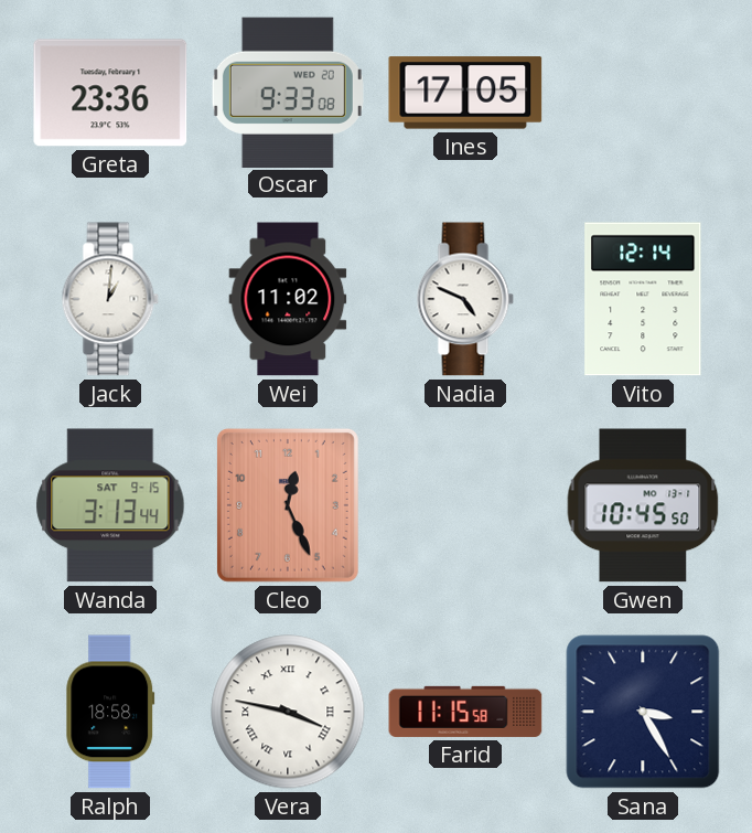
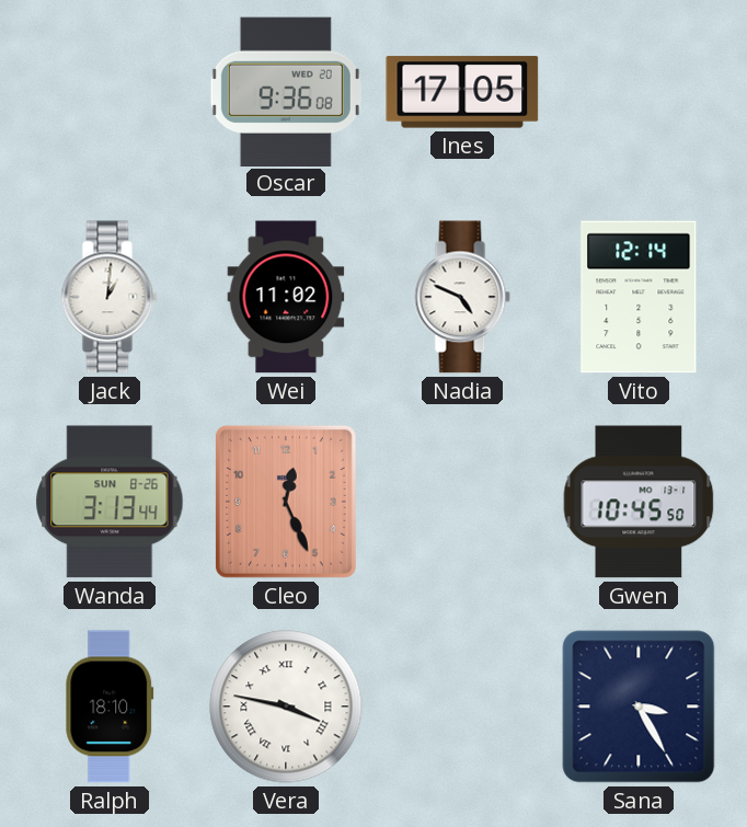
Greta: 23:36 -> none (110, 93)
Oscar: 9:33 -> 9:36 (286, 91)
Wanda date: SAT 9-15 -> SUN 8-26 (110, 502)
Ralph: 18:58 -> 18:10 (110, 707)
Farid: 11:15 -> none (465, 712)
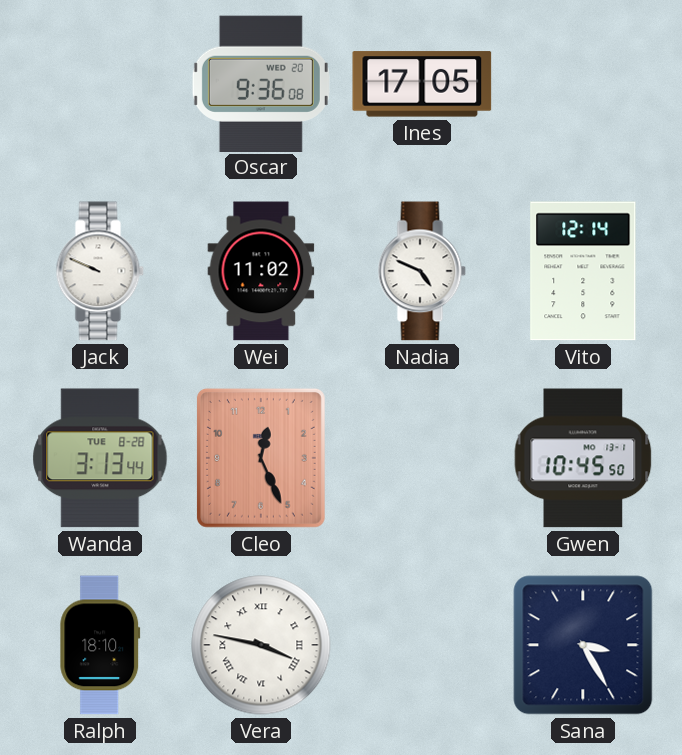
Jack: 1:01 -> 9:49 (100, 271)
Wanda date: SUN 8-26 -> TUE 8-28 (100, 458)
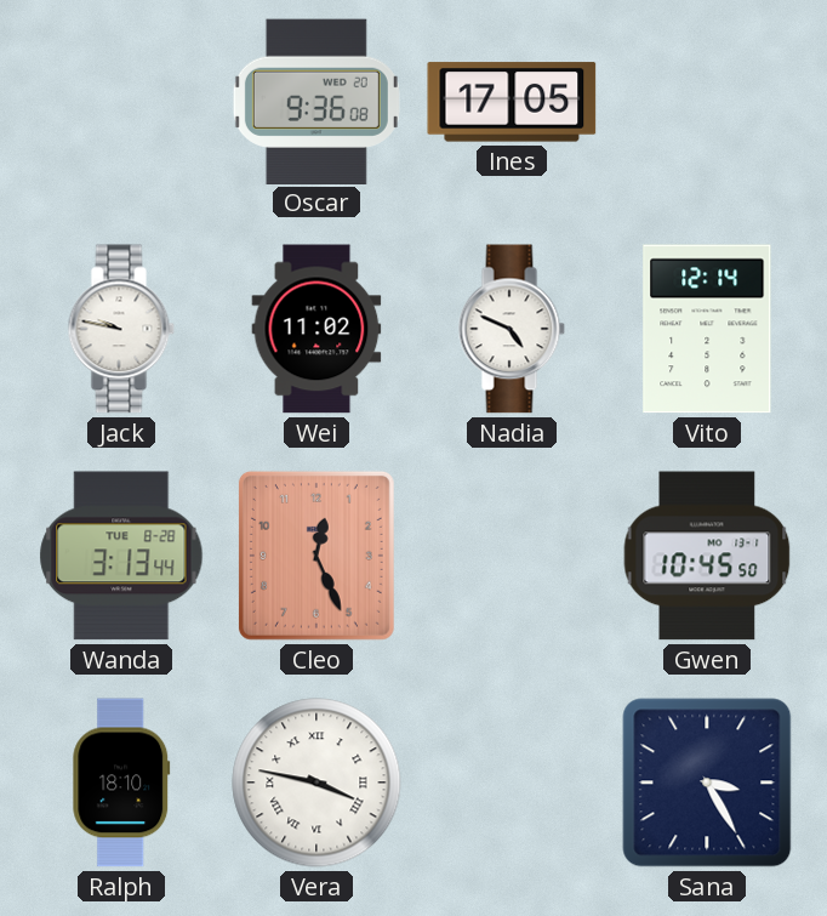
Jack: 9:49 -> 9:47 (121, 329)
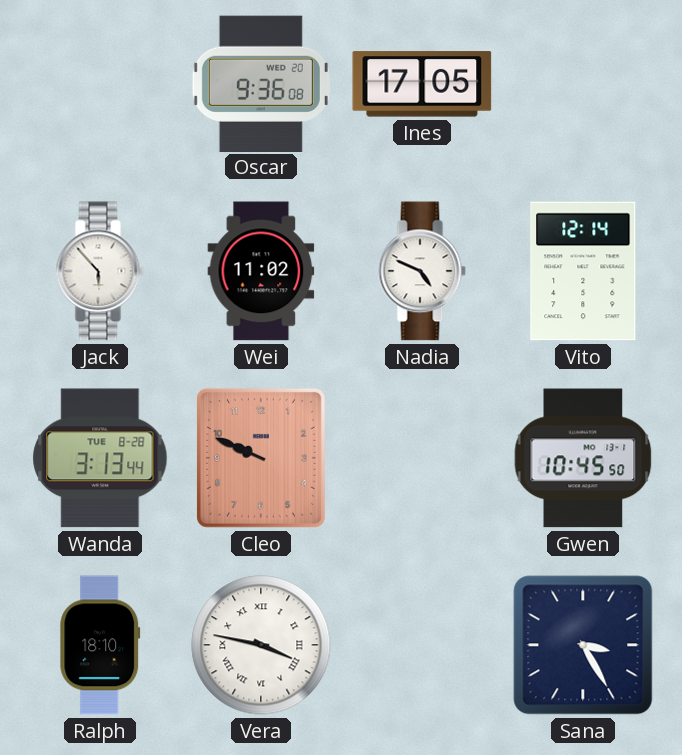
Jack: 9:47 -> 5:53 (100, 271)
Cleo: 12:26 -> 9:49 (261, 458)
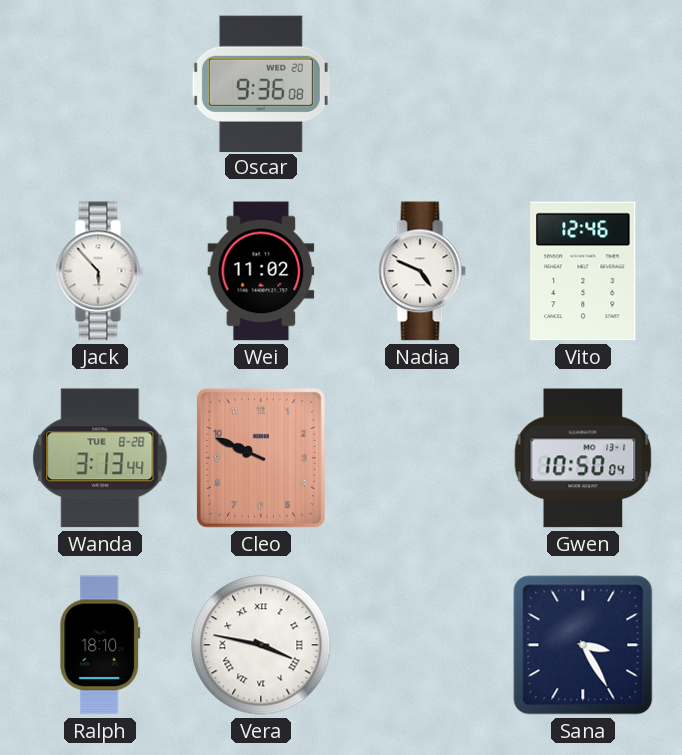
Ines: 17:05 -> none (422, 84)
Vito: 12:14 -> 12:46 (583, 271)
Gwen: 10:45 -> 10:50 (583, 458)
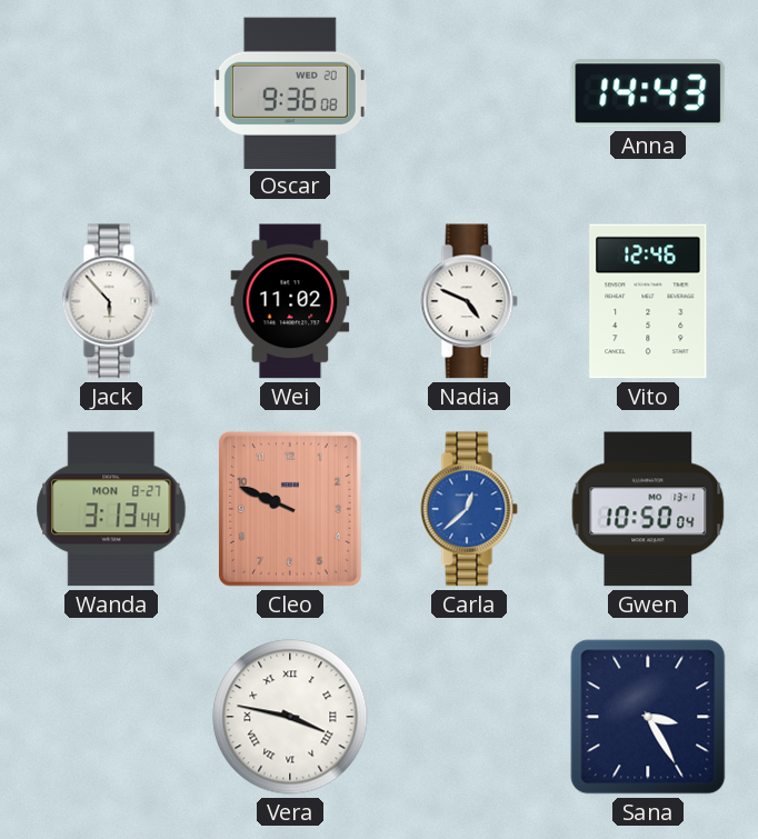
Anna: none -> 14:43 (648, 93)
Wanda date: TUE 8-28 -> MON 8-27 (111, 509)
Carla: none -> 12:38 (469, 509)
Ralph: 18:10 -> none (100, 645)
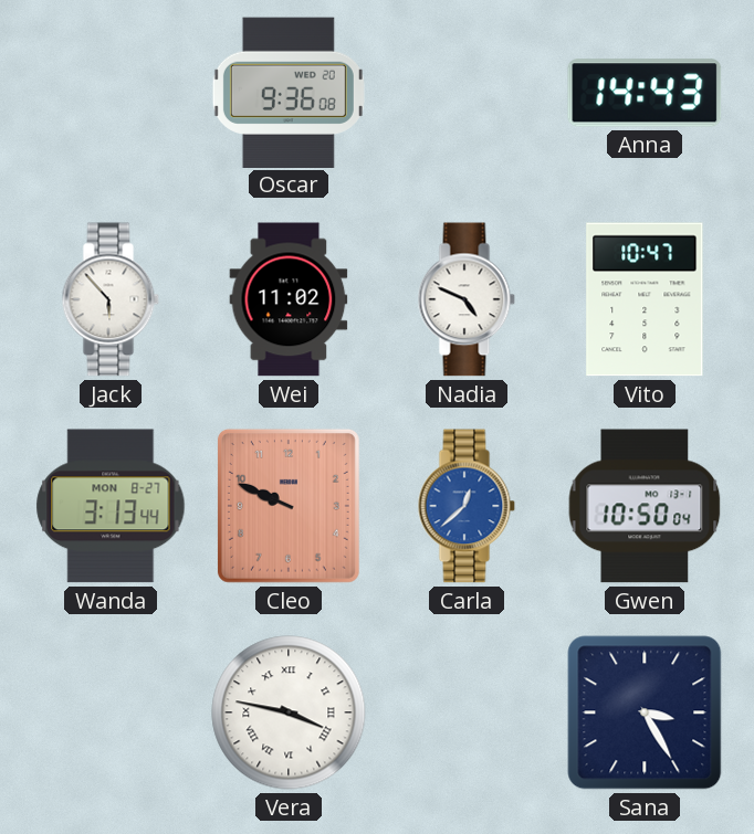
Vito: 12:46 -> 10:47 (645, 299)
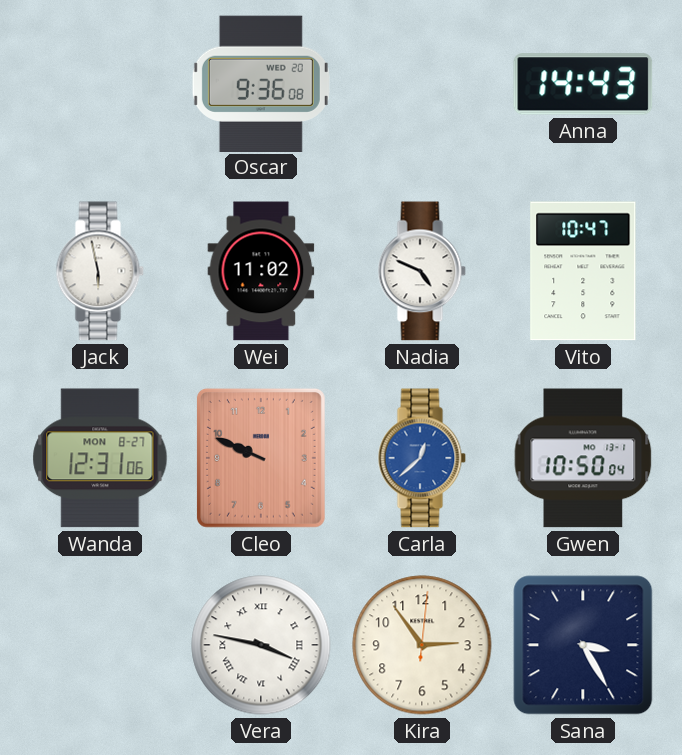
Jack: 5:53 -> 5:58 (100, 271)
Wanda: 3:13 -> 12:31 (100, 458)
Kira: none -> 2:54 (422, 645)
